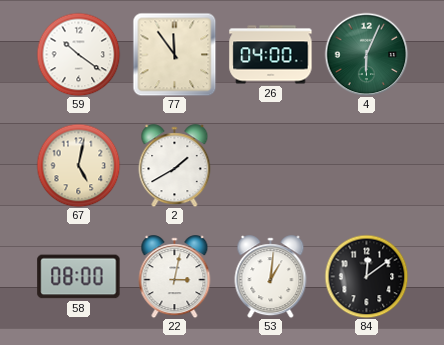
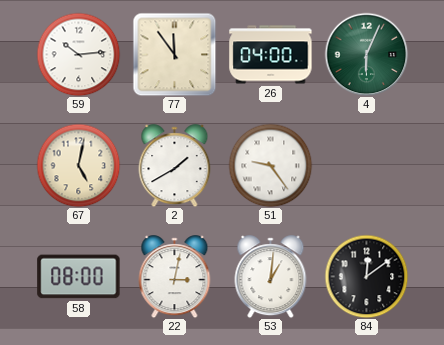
59: 10:21 -> 10:14 (78, 54)
51: none -> 9:24 (270, 165)
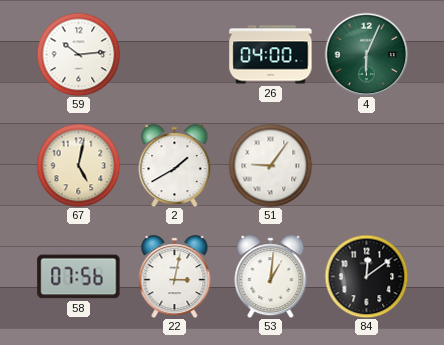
77: 11:54 -> none (174, 54)
51: 9:24 -> 9:06 (270, 165)
58: 08:00 -> 07:56 (79, 277)
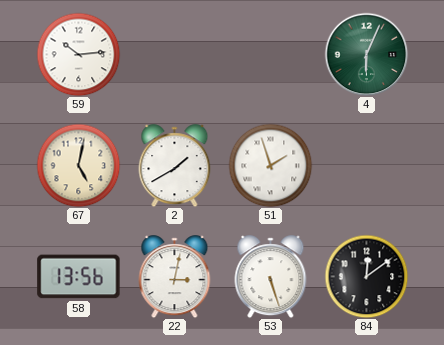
26: 04:00 -> none (271, 55)
51: 9:06 -> 1:57 (270, 165)
58: 07:56 -> 13:56 (79, 277)
53: 1:01 -> 5:27 (271, 277)
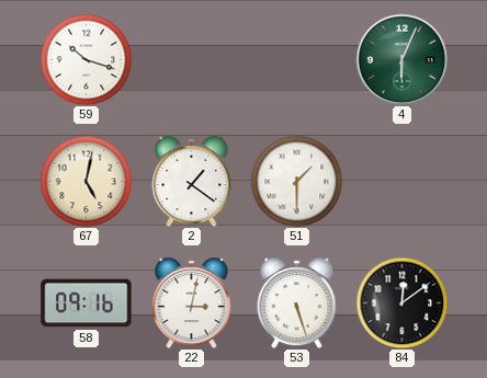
59: 10:14 -> 10:18 (86, 59)
2: 1:40 -> 1:21 (192, 182)
51: 1:57 -> 1:30 (296, 181)
58: 13:56 -> 09:16 (87, 303)
